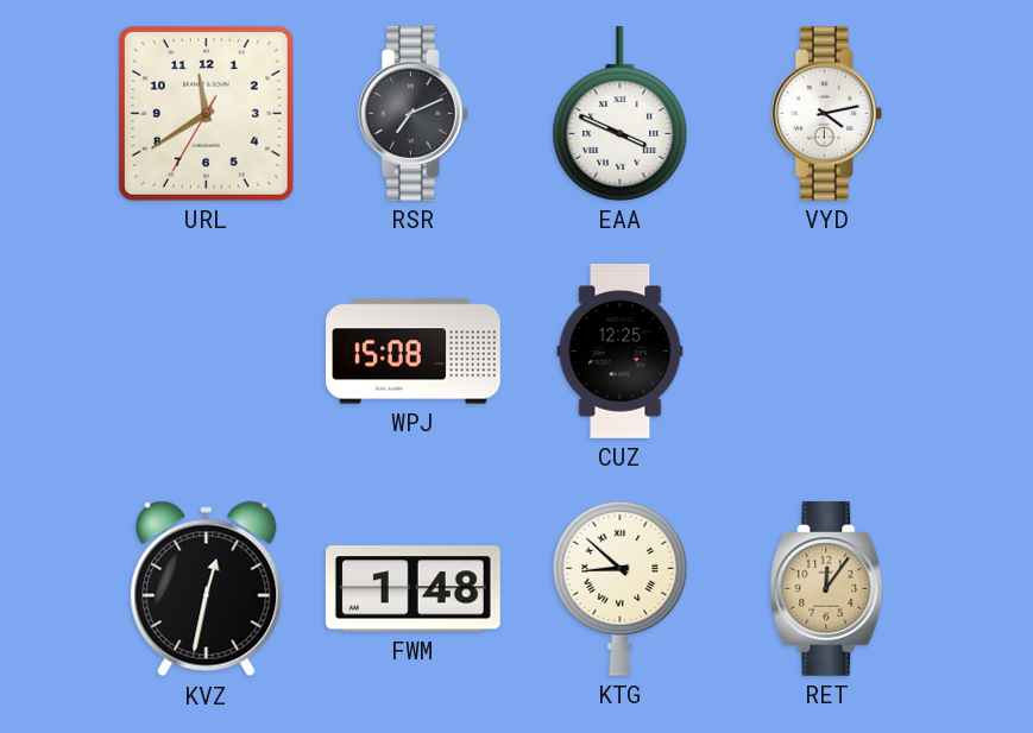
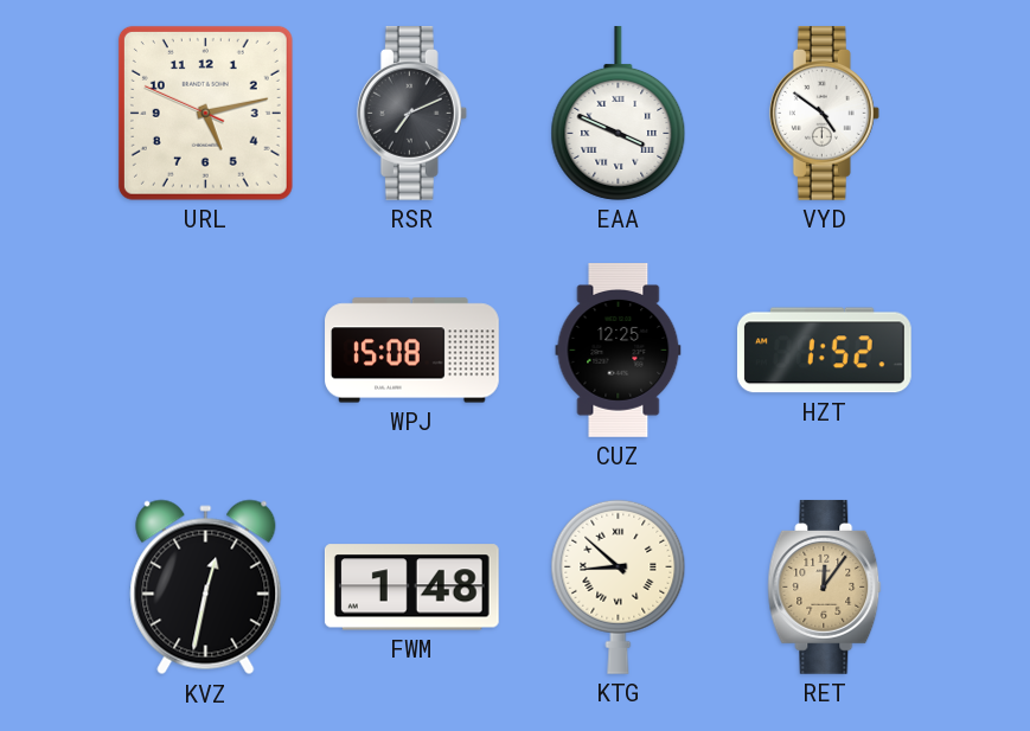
URL: 11:39 -> 5:12 (205, 113)
VYD: 4:13 -> 4:51 (824, 113)
HZT: none -> 1:52 (824, 351)
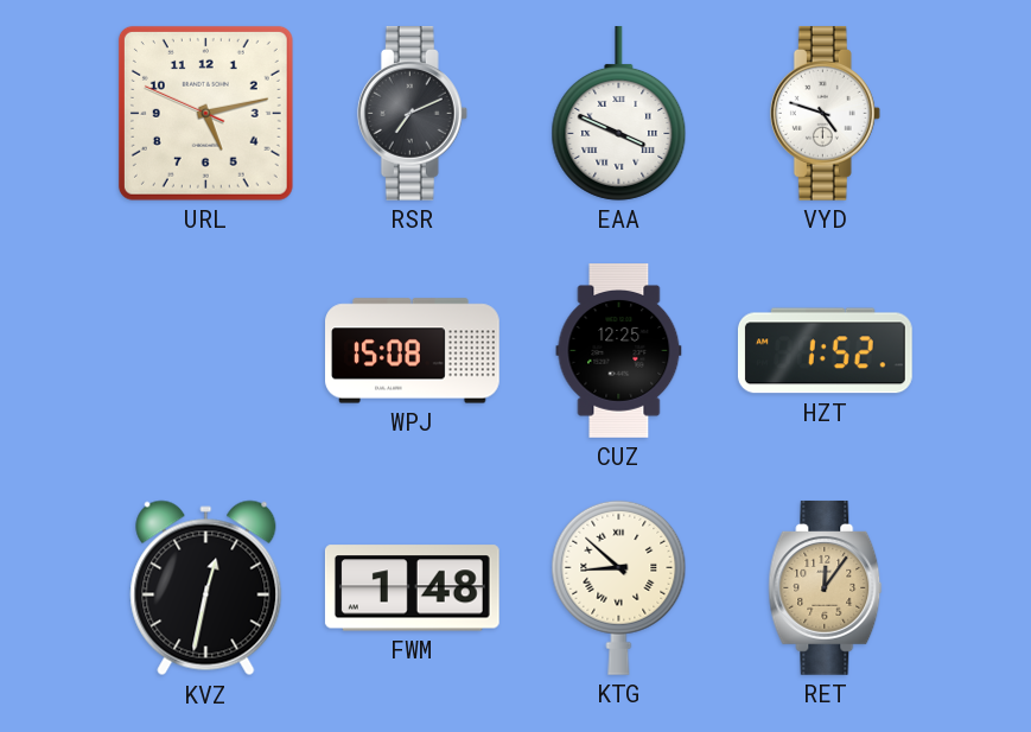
VYD: 4:51 -> 4:48 (825, 113)
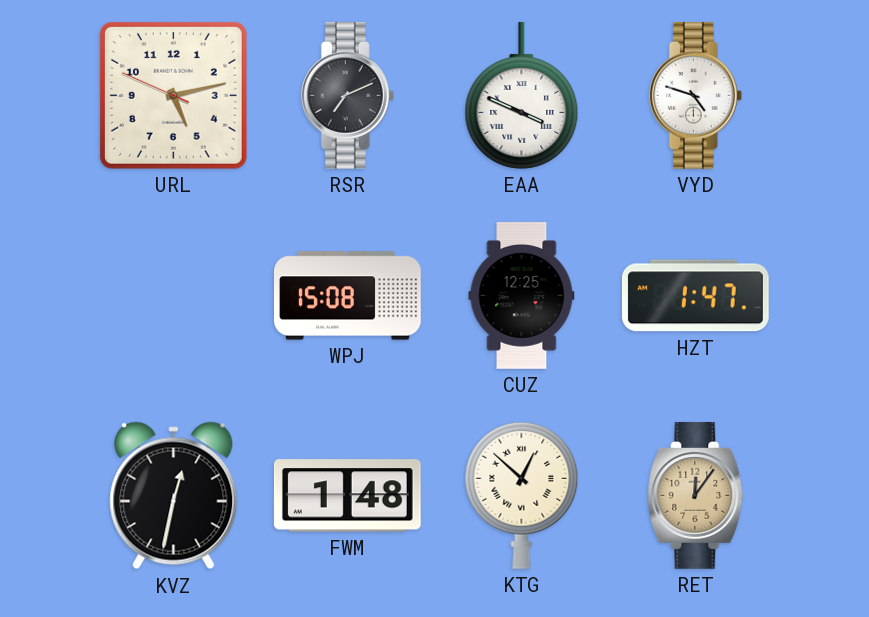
HZT: 1:52 -> 1:47 (695, 296)
KTG: 8:52 -> 12:52 (522, 495)
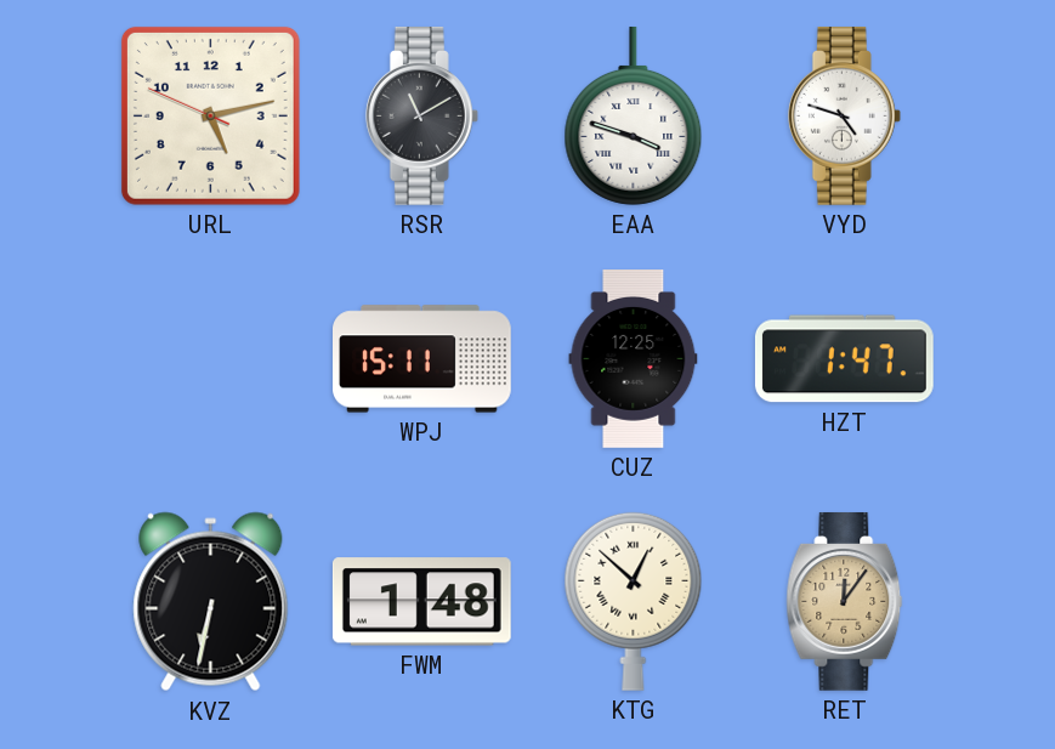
RSR: 7:11 -> 11:10 (421, 115)
EAA: 3:49 -> 3:48 (634, 115)
WPJ: 15:08 -> 15:11 (422, 359)
KVZ: 12:32 -> 6:32 (211, 602)
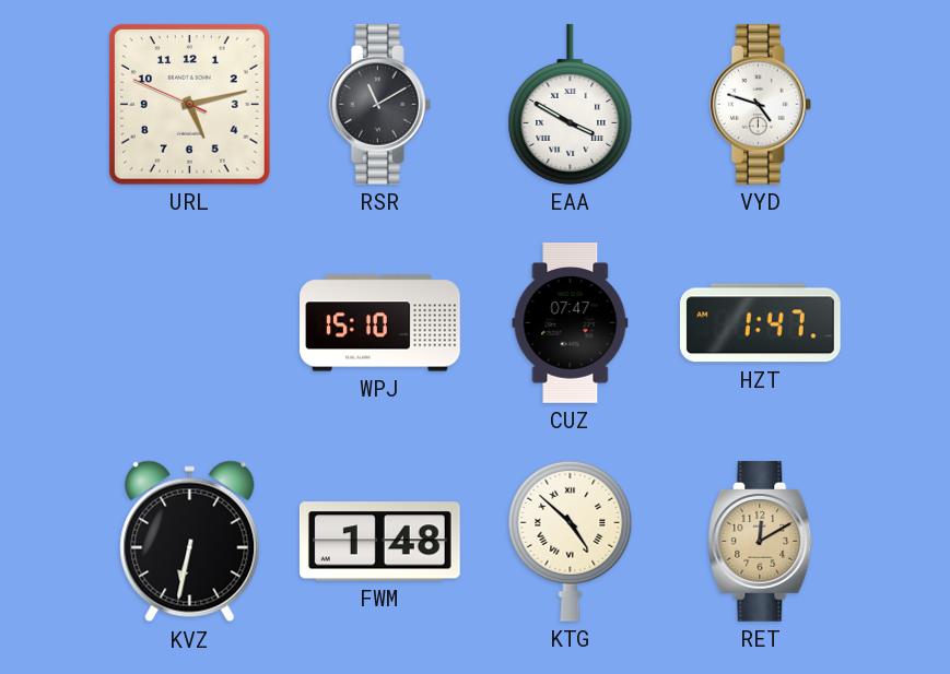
EAA: 3:48 -> 3:50 (571, 104)
WPJ: 15:11 -> 15:10 (380, 323)
CUZ: 12:25 -> 07:47 (571, 323)
KTG: 12:52 -> 4:52 (571, 541)
RET: 12:06 -> 12:10 (761, 541)
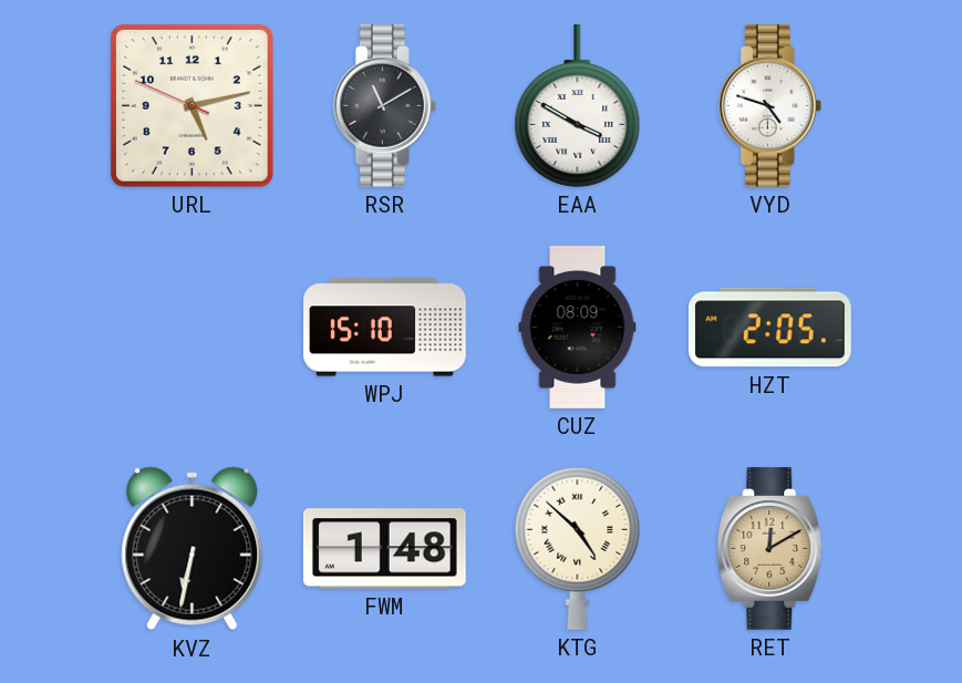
CUZ: 07:47 -> 08:09 (578, 328)
HZT: 1:47 -> 2:05 (769, 328)
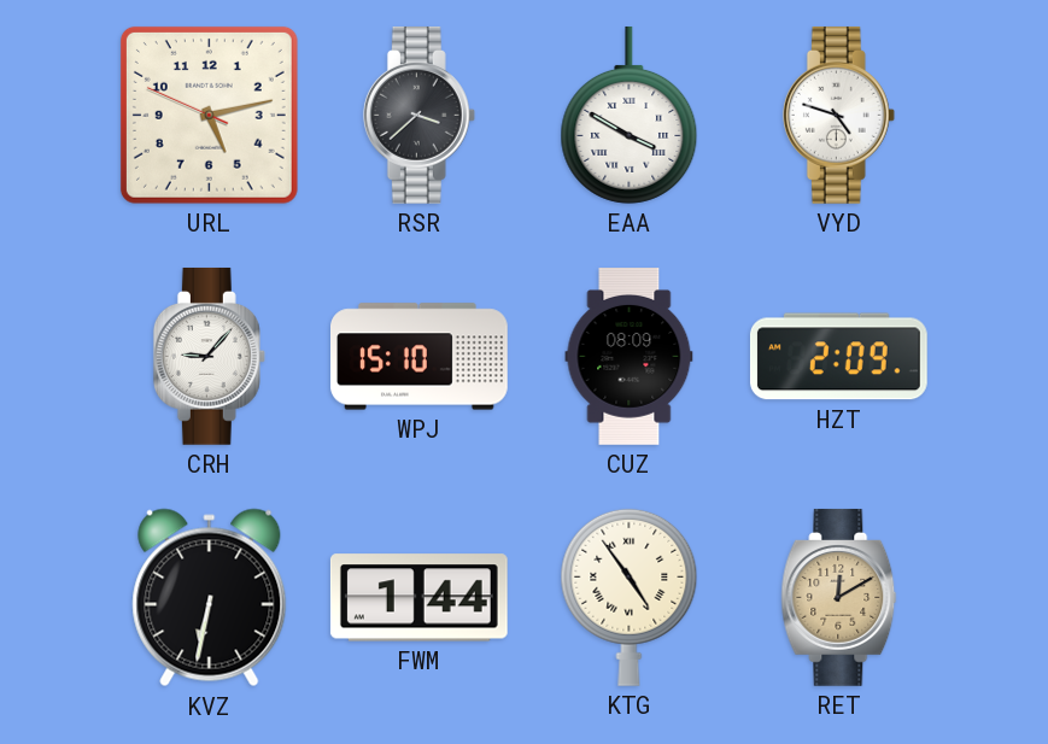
RSR: 11:10 -> 3:38 (418, 115)
CRH: none -> 9:07 (209, 356)
HZT: 2:05 -> 2:09 (838, 357)
FWM: 1:48 -> 1:44 (418, 598)
KTG: 4:52 -> 4:54 (630, 597)
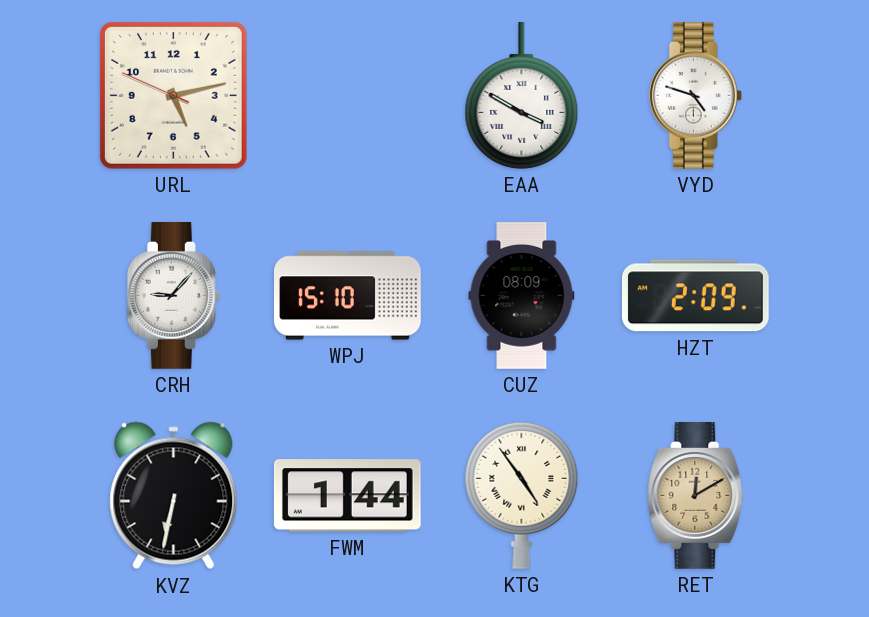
RSR: 3:38 -> none (418, 115)
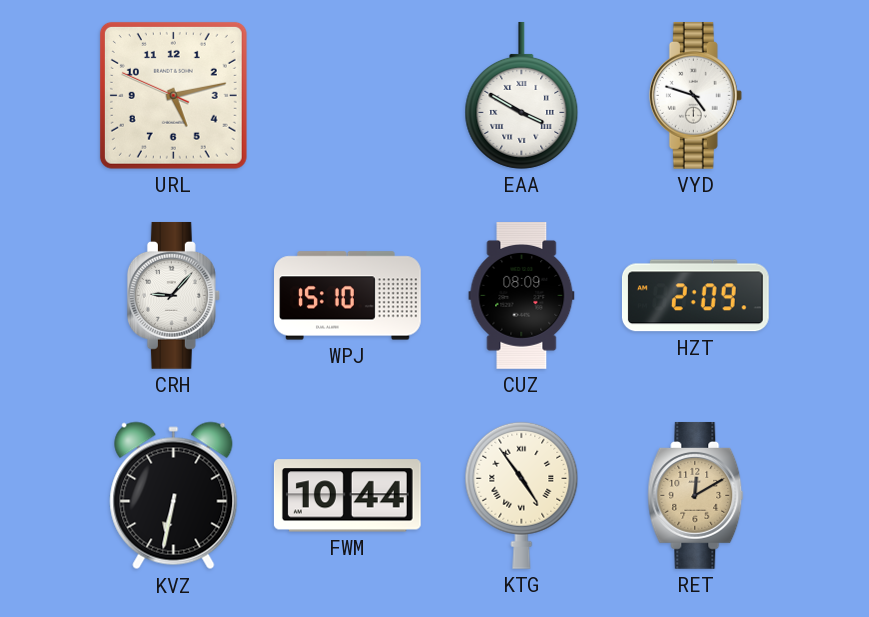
FWM: 1:44 -> 10:44 (347, 496)
